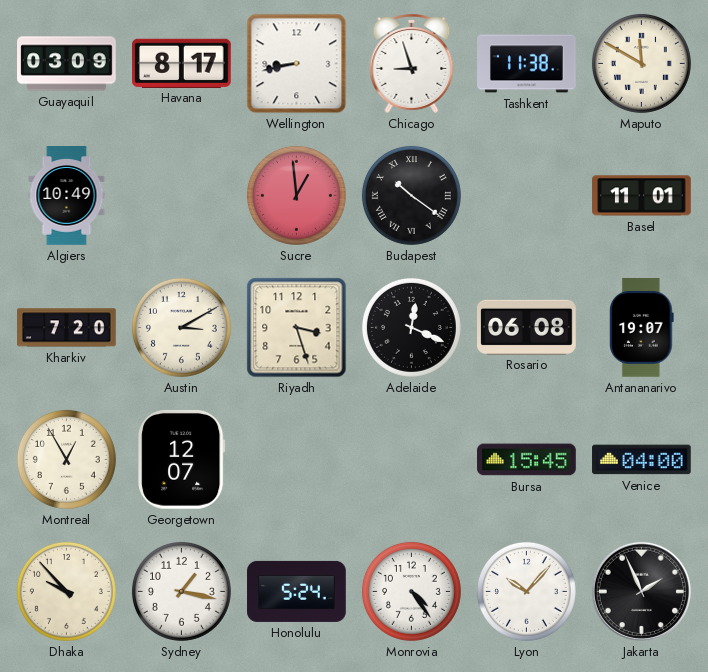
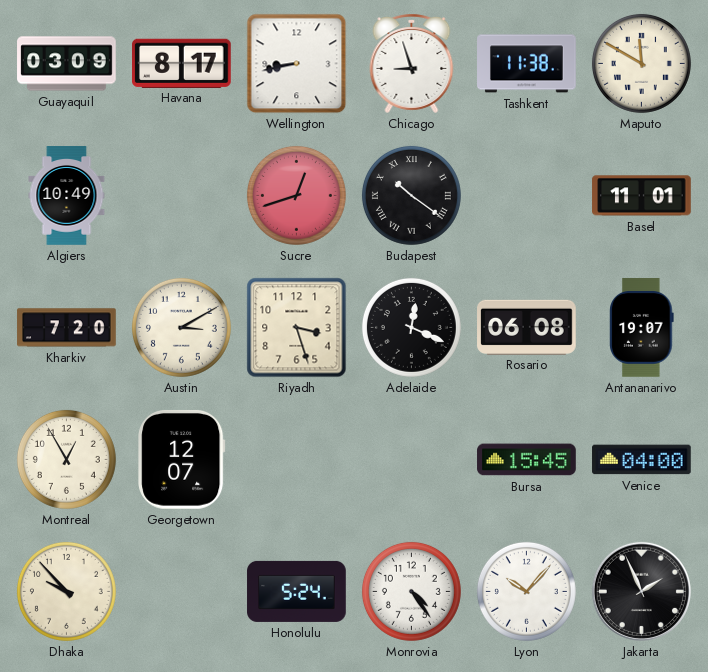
Sucre: 12:59 -> 12:42 (296, 195)
Sydney: 1:17 -> none (181, 591)
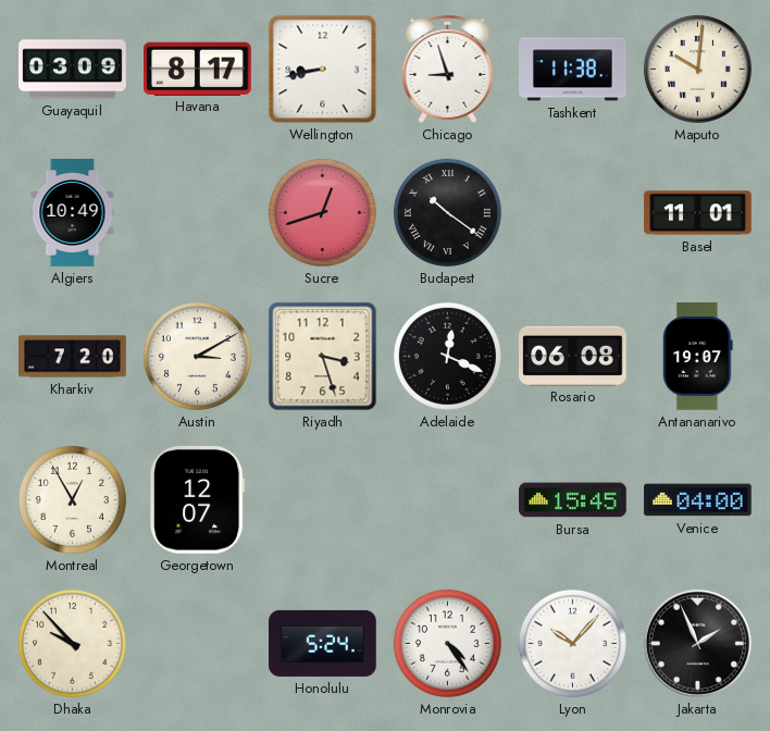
Maputo: 11:50 -> 10:01 (697, 69)
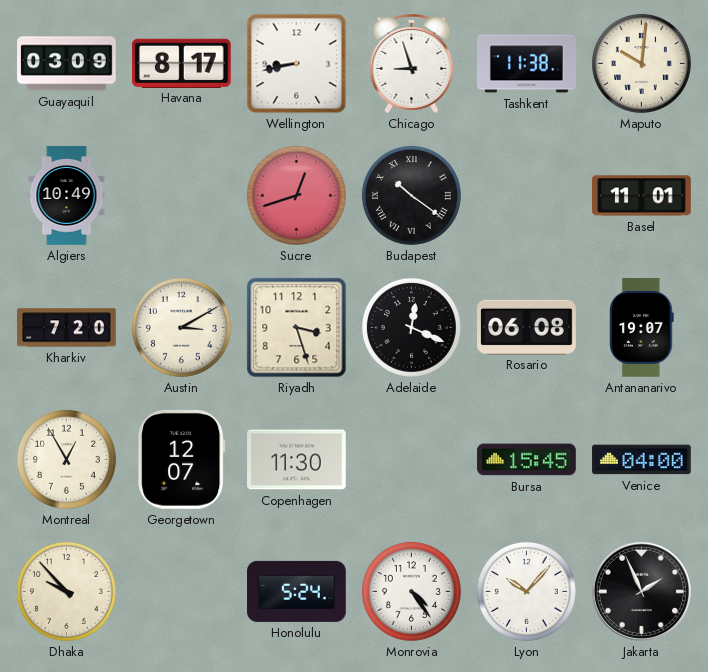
Copenhagen: none -> 11:30 (297, 460)
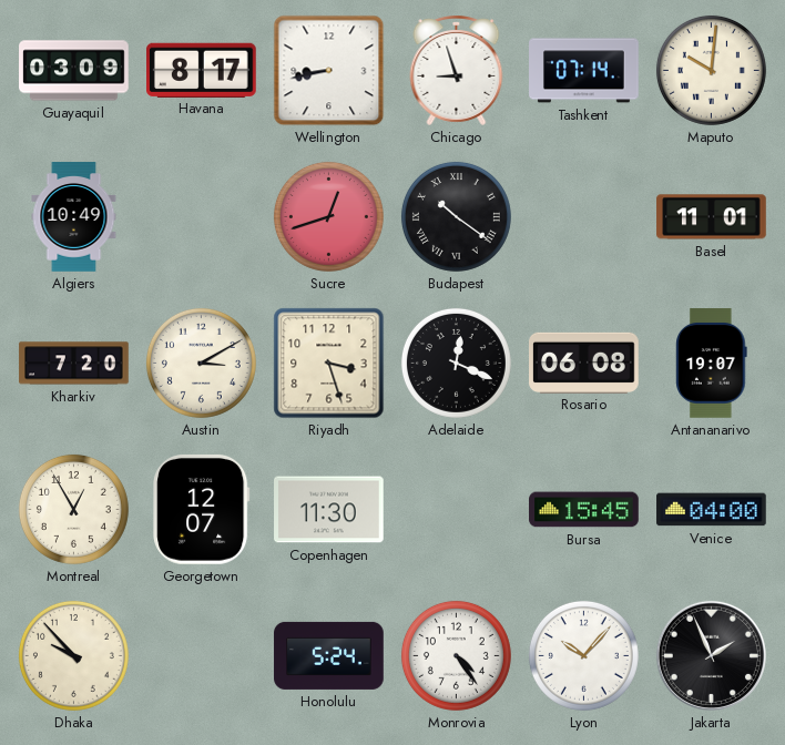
Tashkent: 11:38 -> 07:14 (584, 71)
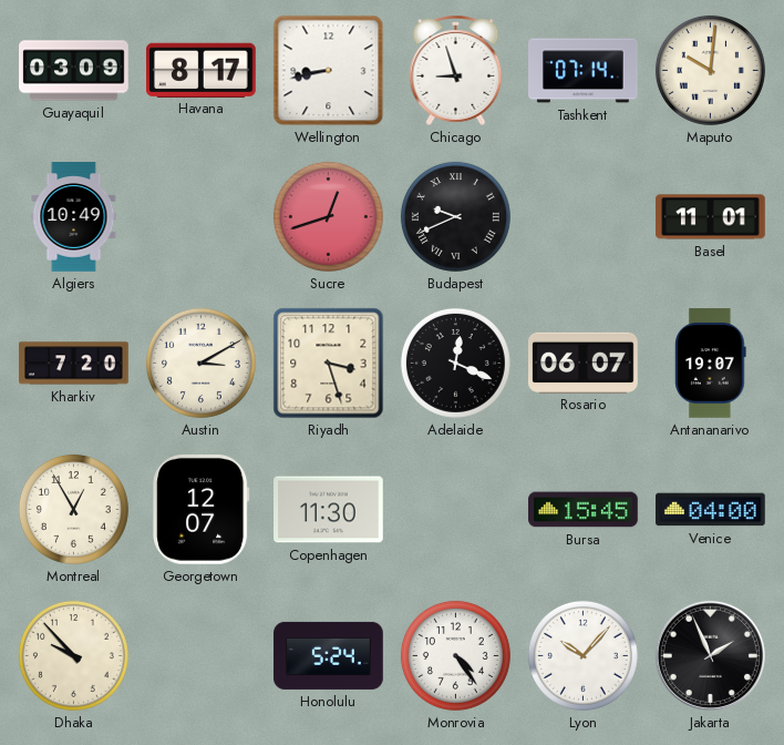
Budapest: 10:21 -> 9:41 (455, 216)
Rosario: 06:08 -> 06:07 (584, 363)
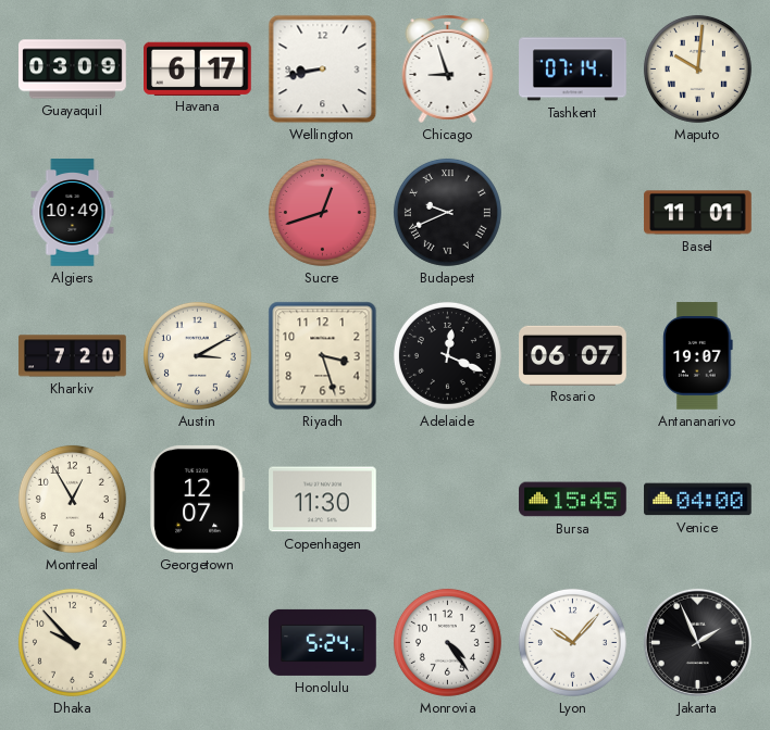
Havana: 8:17 -> 6:17 (198, 68)
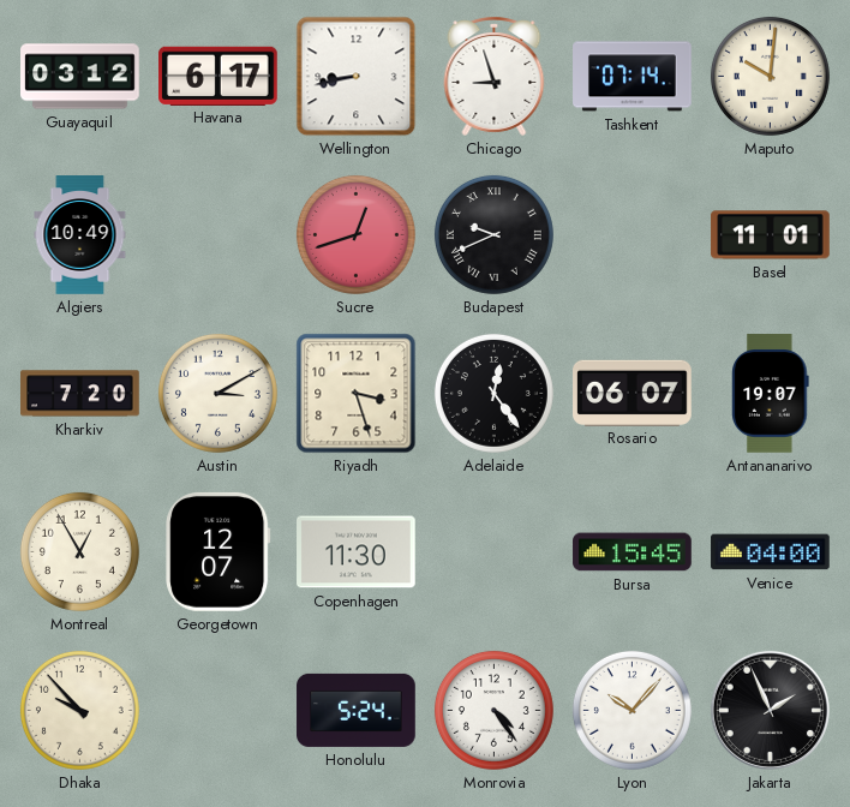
Guayaquil: 03:09 -> 03:12 (80, 77)
Adelaide: 12:19 -> 12:24 (493, 393)
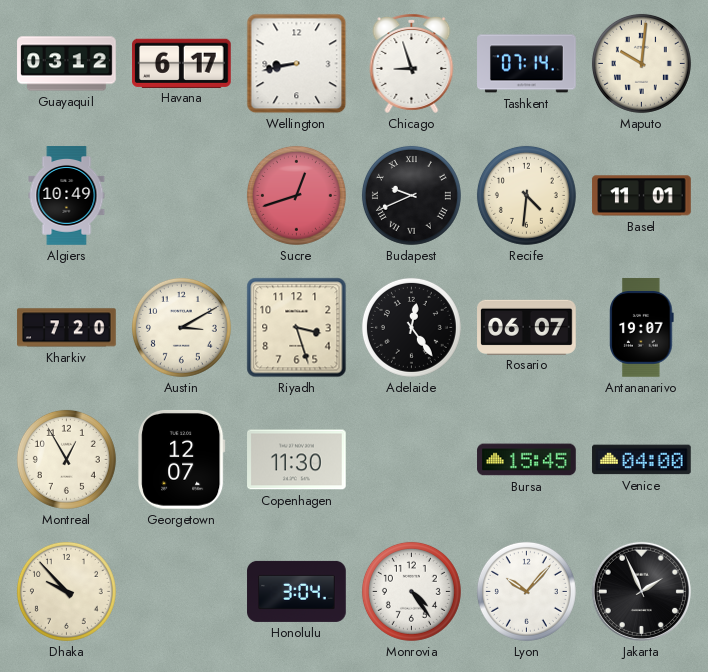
Recife: none -> 4:31 (526, 195)
Honolulu: 5:24 -> 3:04 (297, 591)
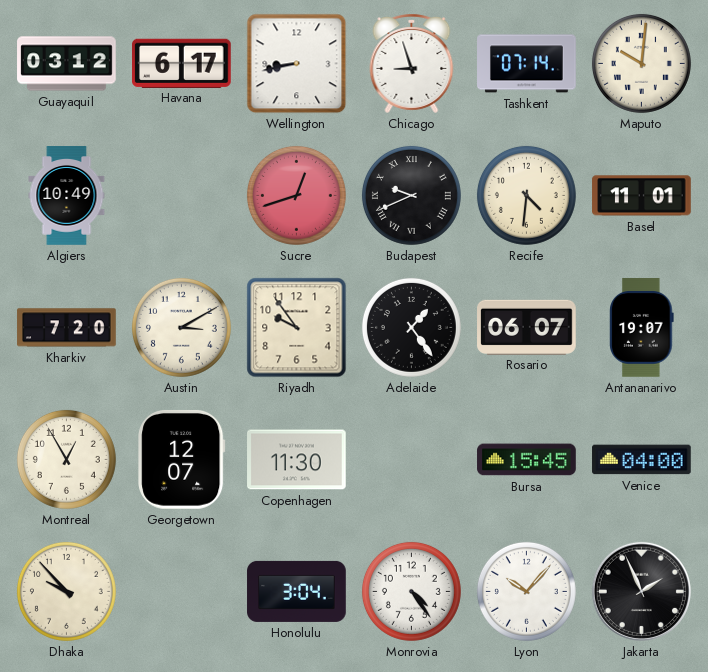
Riyadh: 3:27 -> 9:54 (297, 328)
Adelaide: 12:24 -> 1:24 (411, 327)
